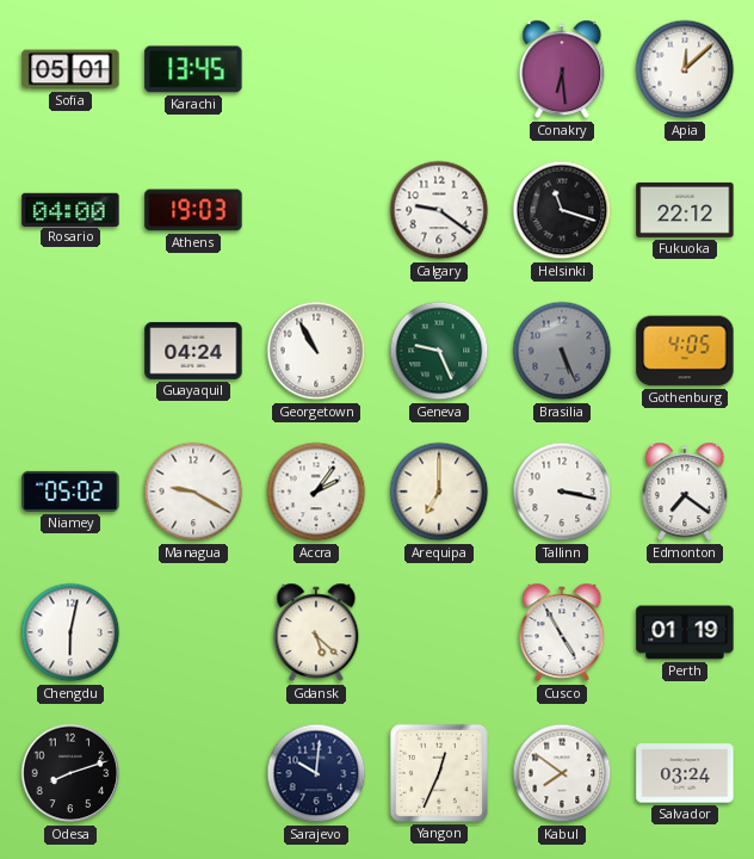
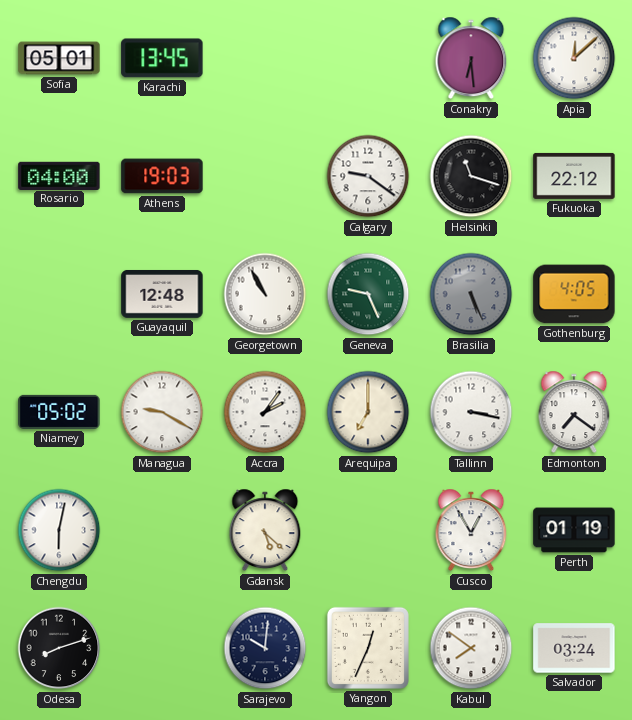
Guayaquil: 04:24 -> 12:48 (162, 294)
Cusco: 4:55 -> 12:55 (471, 530)
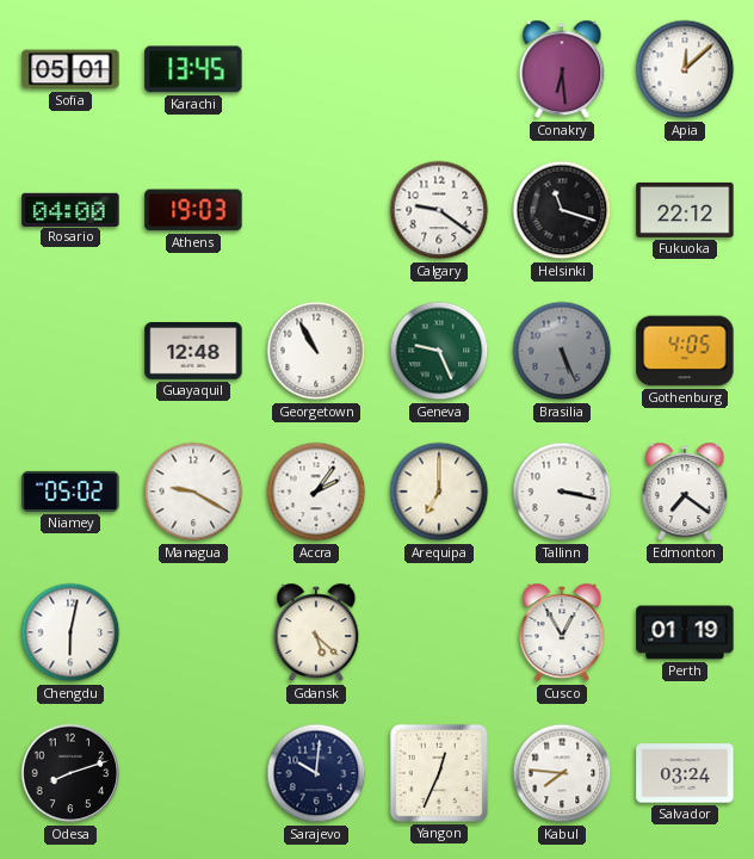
Kabul: 7:51 -> 7:46 (562, 773)
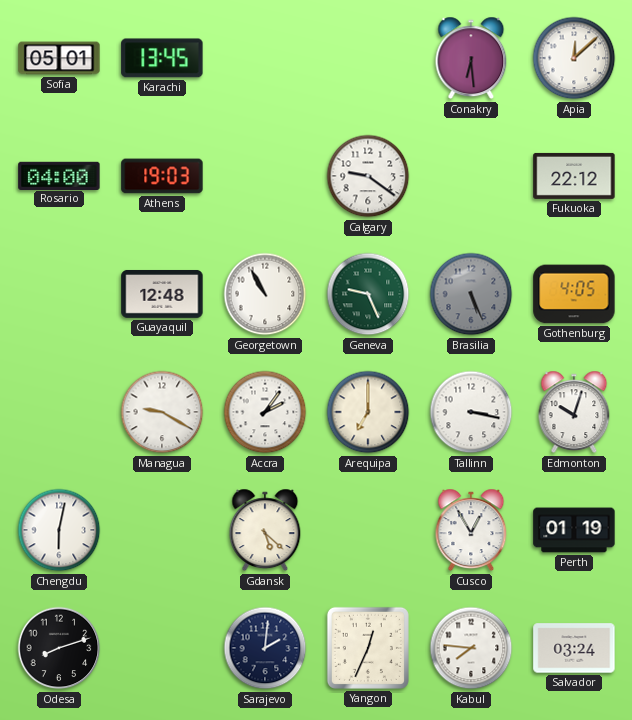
Helsinki: 11:18 -> none (562, 210)
Niamey: 05:02 -> none (70, 492)
Edmonton: 7:21 -> 10:03 (574, 412)
Sarajevo: 10:01 -> 2:01 (265, 648)
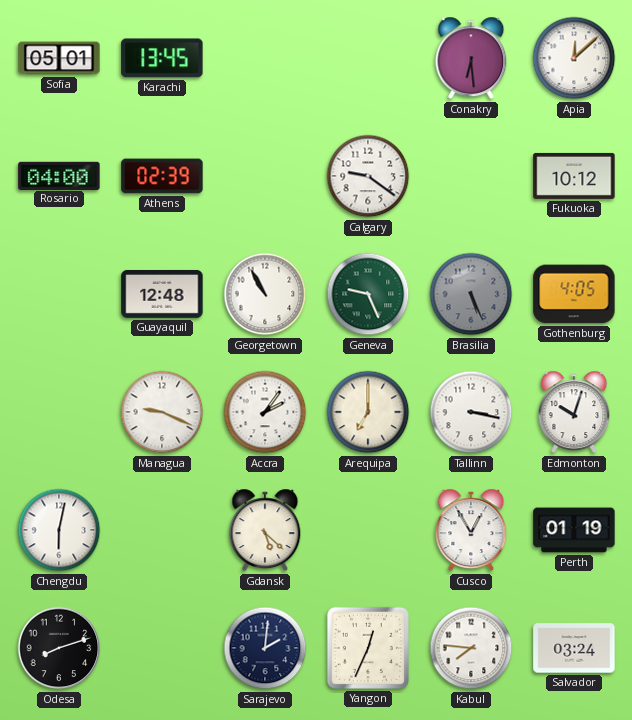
Athens: 19:03 -> 02:39 (162, 176)
Fukuoka: 22:12 -> 10:12 (574, 176)
Managua: 9:20 -> 9:19 (162, 412)
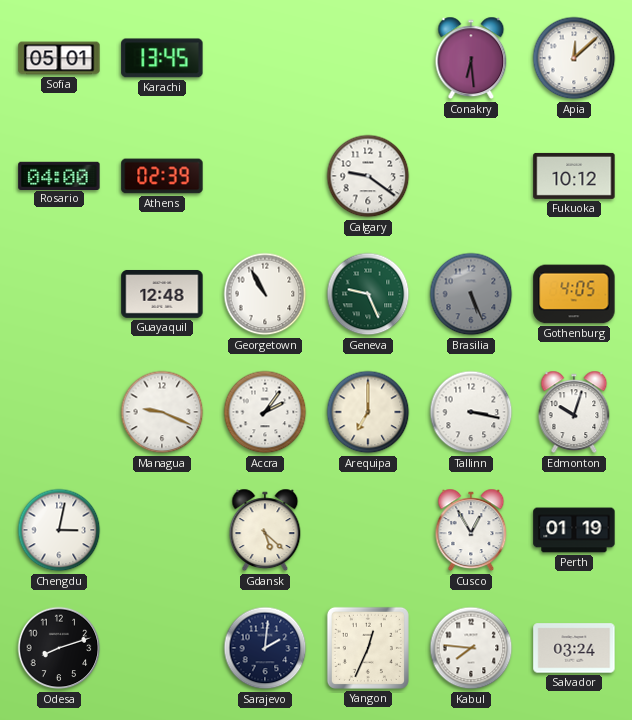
Chengdu: 6:02 -> 3:02 (59, 530)
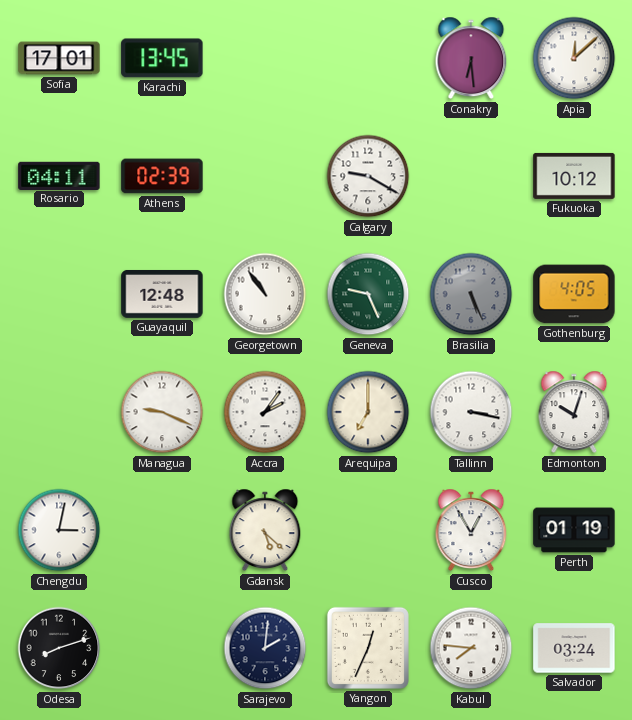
Sofia: 05:01 -> 17:01 (59, 58)
Rosario: 04:00 -> 04:11 (59, 175)
Calgary: 9:21 -> 9:20 (368, 176)
Georgetown: 10:55 -> 10:54 (265, 294)
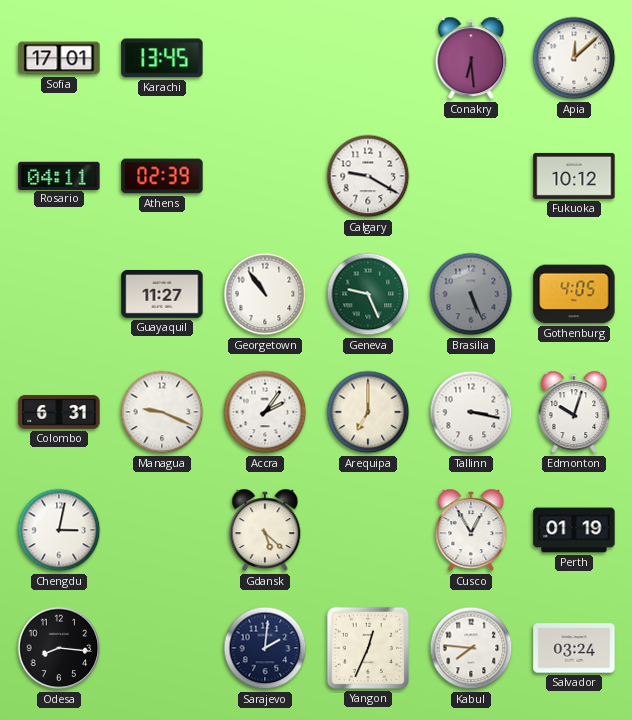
Guayaquil: 12:48 -> 11:27 (162, 294)
Colombo: none -> 6:31 (59, 412)
Odesa: 8:12 -> 8:16 (59, 648)
